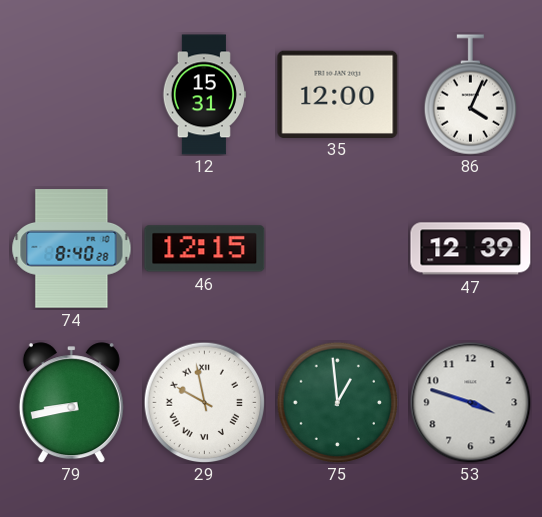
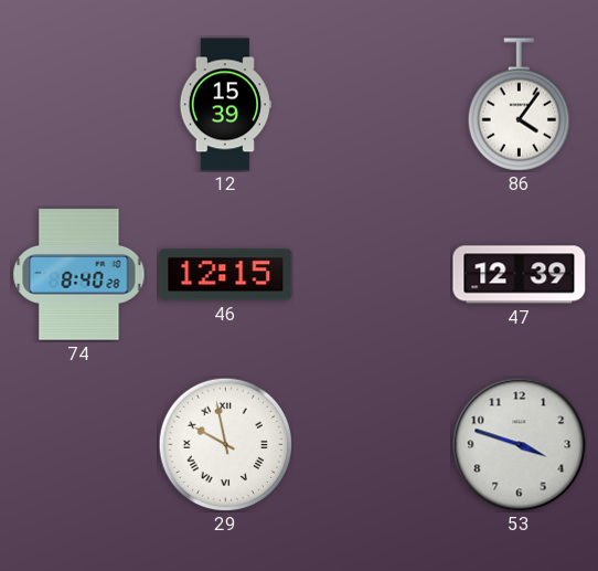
12: 15:31 -> 15:39 (225, 105)
35: 12:00 -> none (338, 94)
86: 4:04 -> 4:06 (519, 105)
79: 8:43 -> none (71, 403)
75: 12:59 -> none (337, 402)
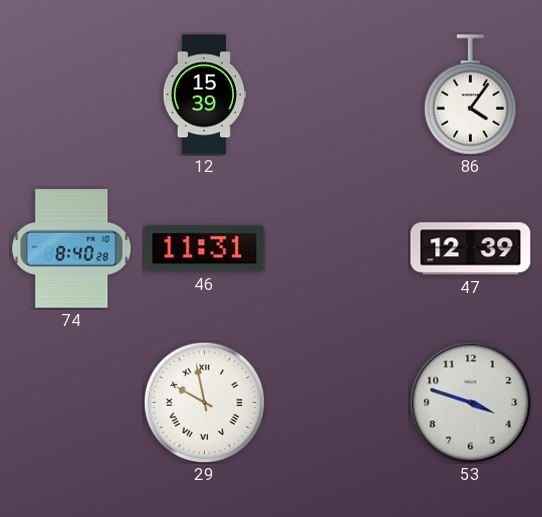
46: 12:15 -> 11:31 (205, 249)
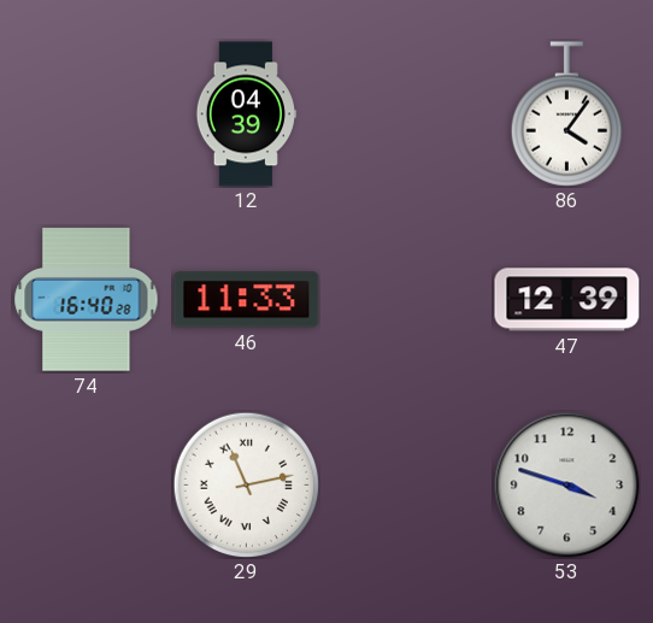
12: 15:39 -> 04:39 (246, 114)
74: 8:40 -> 16:40 (87, 300)
46: 11:31 -> 11:33 (247, 300)
29: 9:58 -> 11:13 (246, 484)
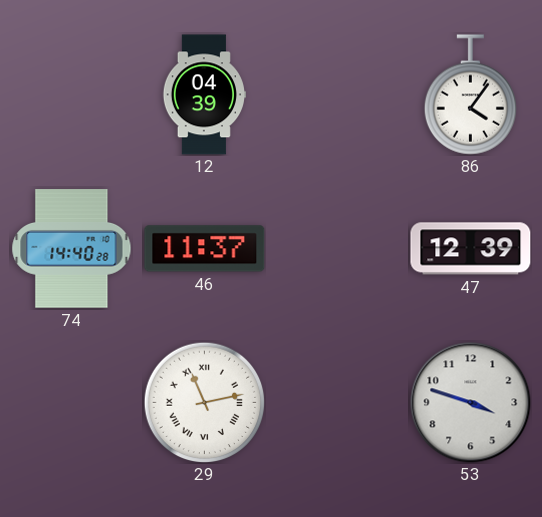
74: 16:40 -> 14:40 (72, 249)
46: 11:33 -> 11:37 (205, 249)
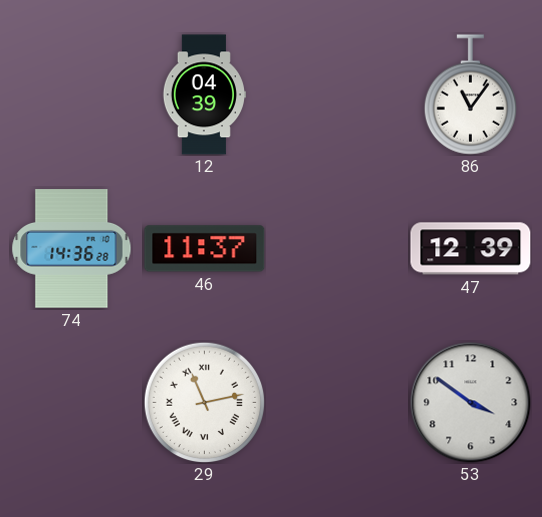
86: 4:06 -> 11:06 (470, 95)
74: 14:40 -> 14:36 (72, 249)
53: 3:48 -> 3:51 (471, 403)
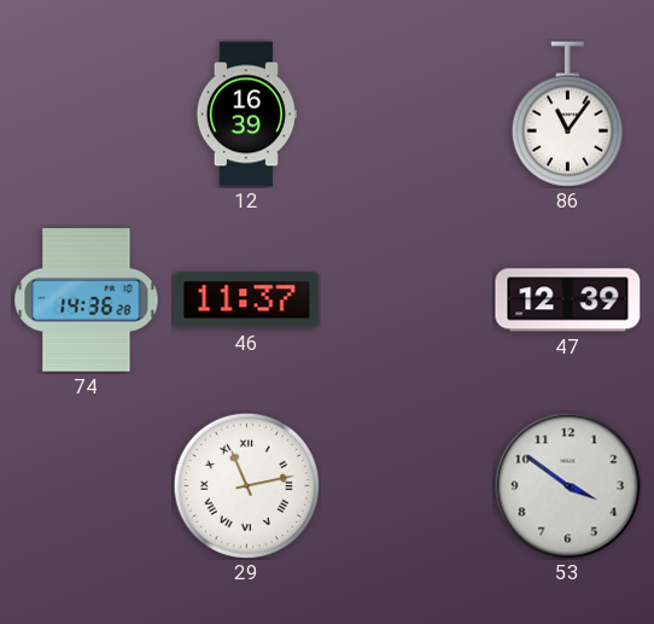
12: 04:39 -> 16:39 (246, 115)
